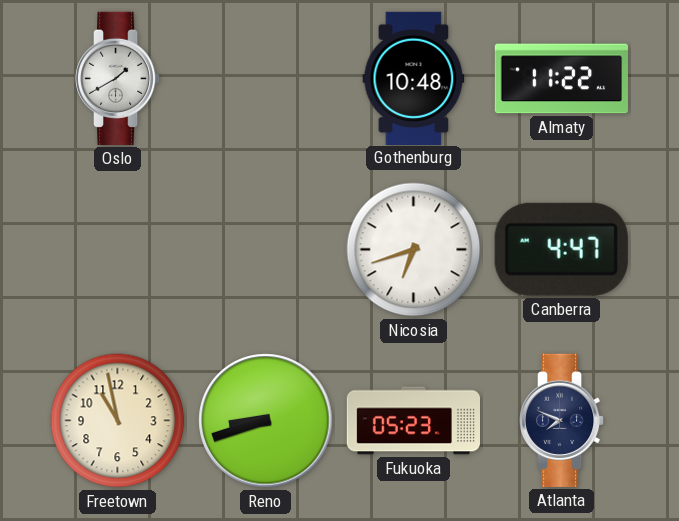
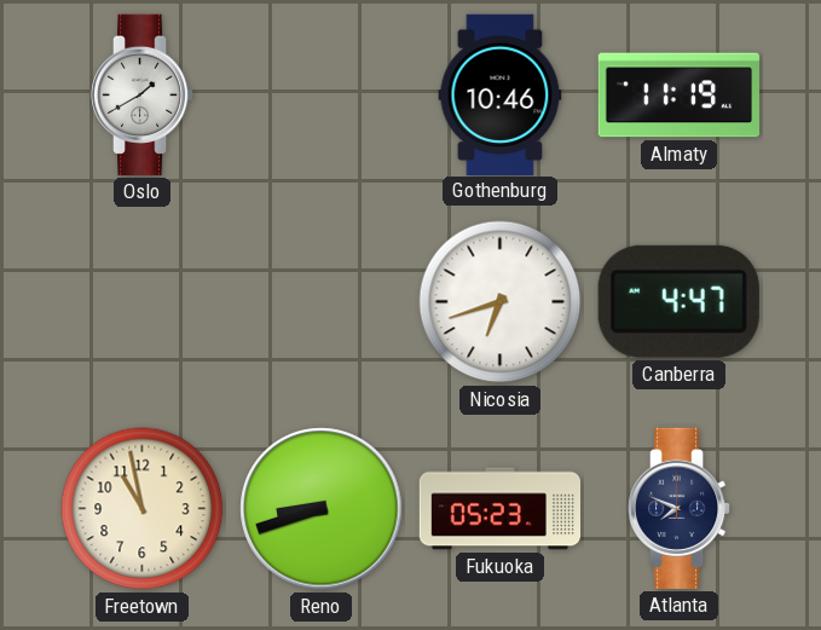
Gothenburg: 10:48 -> 10:46 (501, 94)
Almaty: 11:22 -> 11:19 (678, 96)
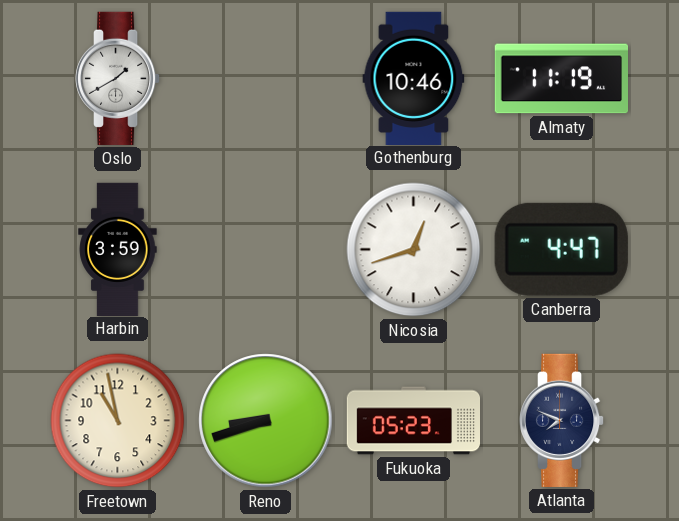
Harbin: none -> 3:59 (118, 249)
Nicosia: 6:42 -> 12:42 (414, 250)
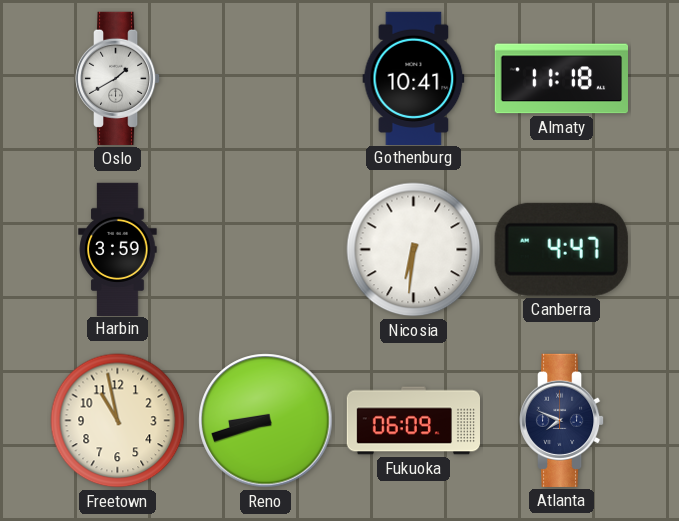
Gothenburg: 10:46 -> 10:41 (414, 78)
Almaty: 11:19 -> 11:18 (561, 79)
Nicosia: 12:42 -> 6:31 (414, 250)
Fukuoka: 05:23 -> 06:09 (413, 421)
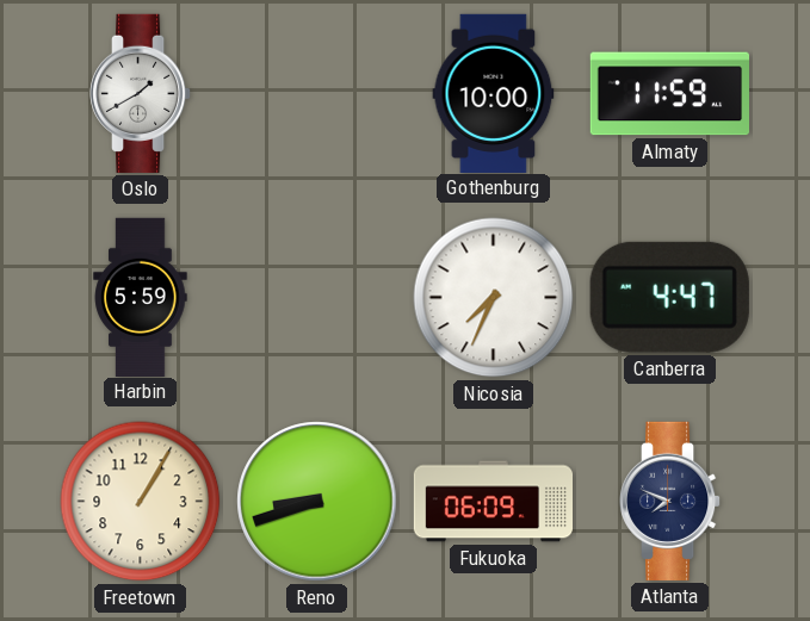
Gothenburg: 10:41 -> 10:00 (494, 93)
Almaty: 11:18 -> 11:59 (669, 94)
Harbin: 3:59 -> 5:59 (141, 297)
Nicosia: 6:31 -> 7:34 (494, 298)
Freetown: 10:58 -> 1:05 (141, 502)
